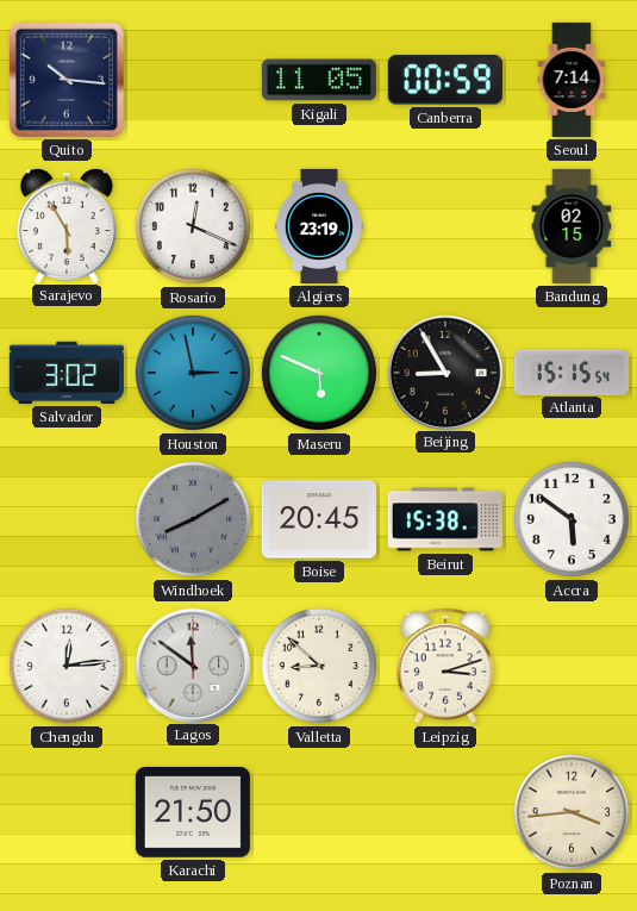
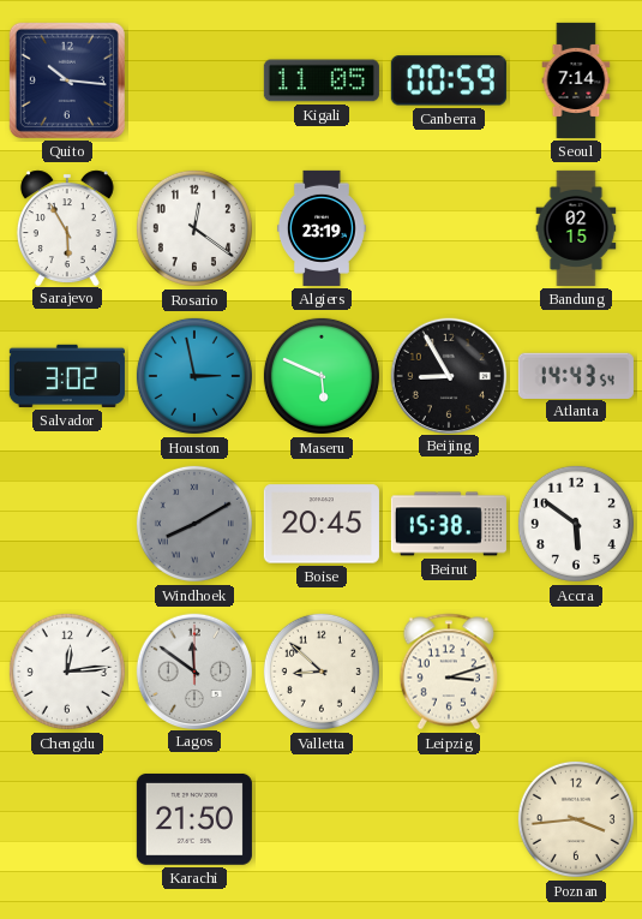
Rosario: 12:19 -> 12:21 (194, 228)
Atlanta: 15:15 -> 14:43 (576, 375)
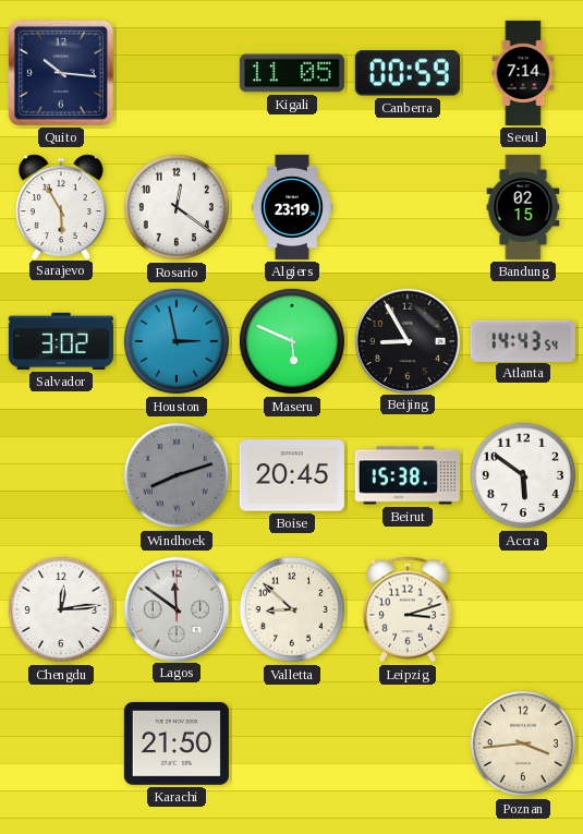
Windhoek: 8:10 -> 8:12 (177, 475)
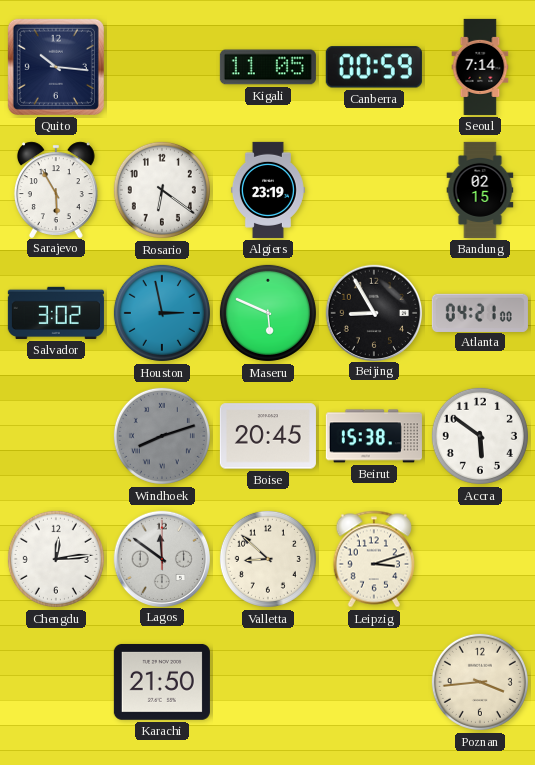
Rosario: 12:21 -> 6:21 (162, 190)
Atlanta: 14:43 -> 04:21 (480, 312)
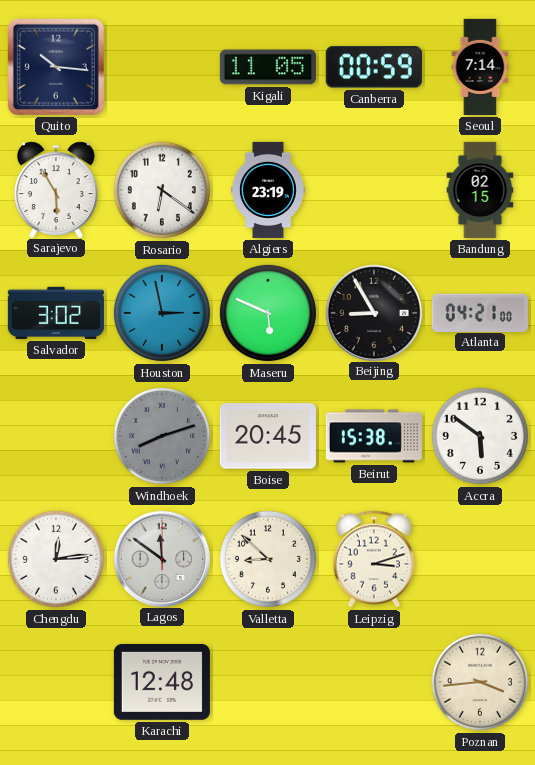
Karachi: 21:50 -> 12:48 (162, 682)
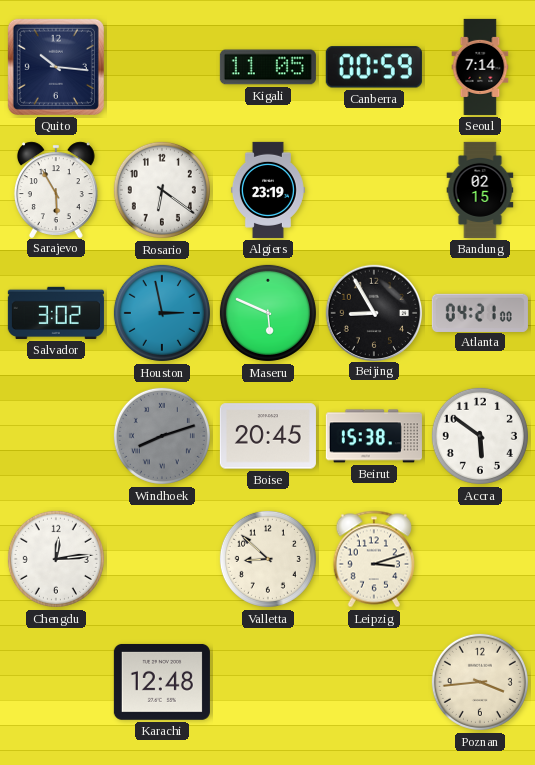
Lagos: 11:51 -> none (161, 558)
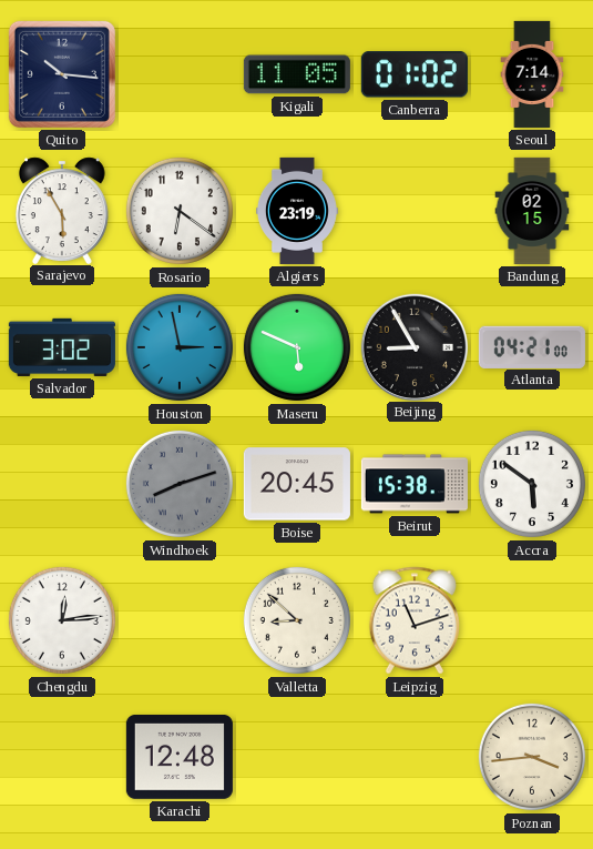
Canberra: 00:59 -> 01:02 (415, 74)
Leipzig: 3:12 -> 11:12 (413, 620)
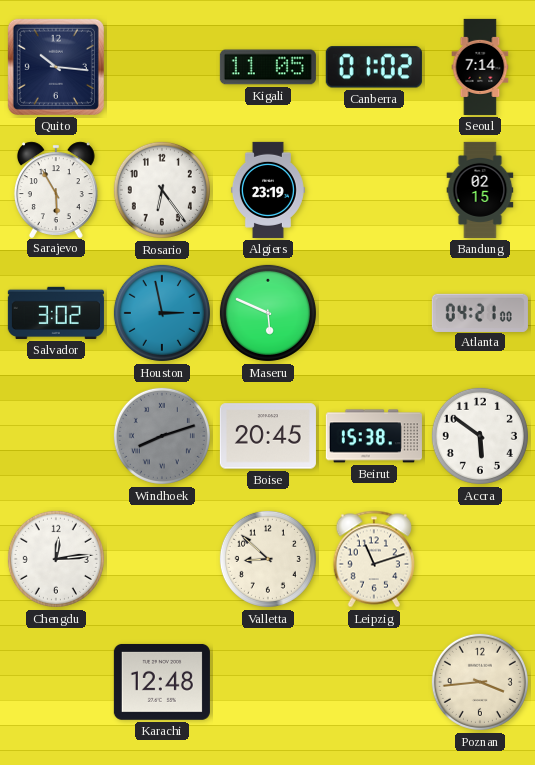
Rosario: 6:21 -> 6:24 (162, 190)
Beijing: 8:55 -> none (413, 346)
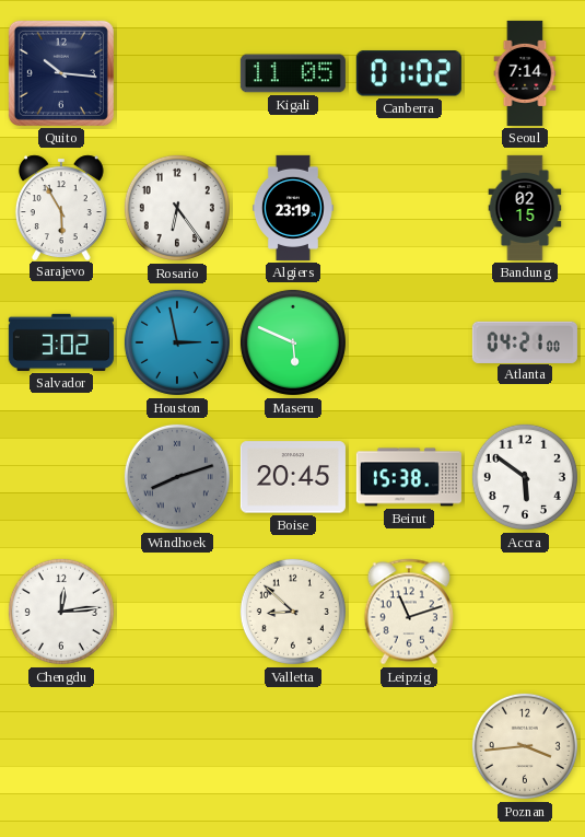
Karachi: 12:48 -> none (162, 682)
